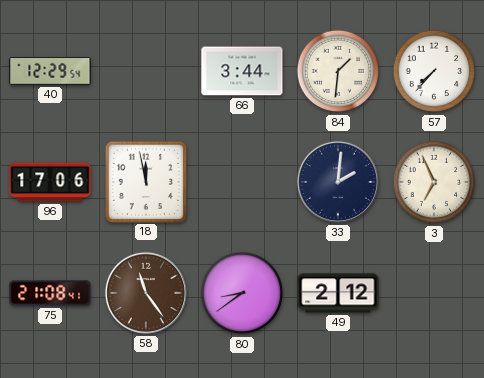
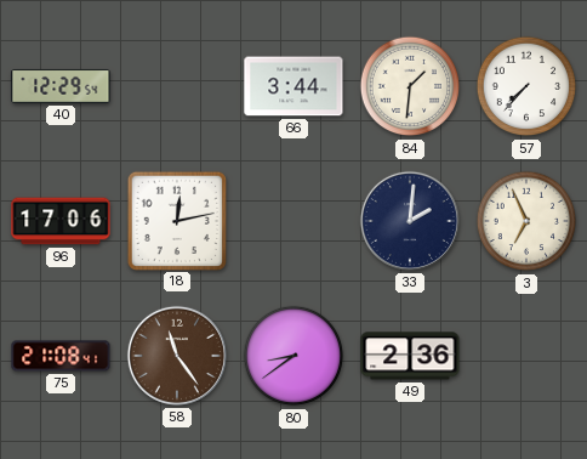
18: 11:58 -> 12:13 (176, 220)
49: 2:12 -> 2:36 (410, 356)
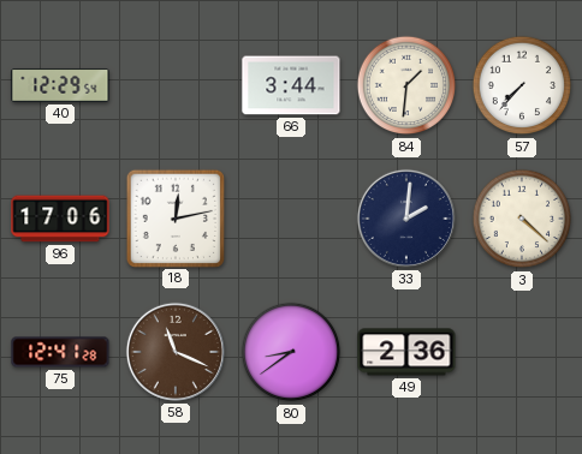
3: 6:56 -> 4:22 (522, 219)
75: 21:08 -> 12:41 (60, 352)
58: 11:24 -> 11:19 (176, 352)
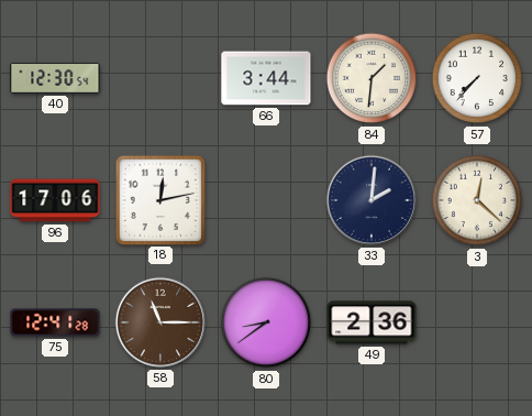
40: 12:29 -> 12:30 (55, 78)
3: 4:22 -> 12:22 (477, 200)
58: 11:19 -> 11:15 (160, 322)
